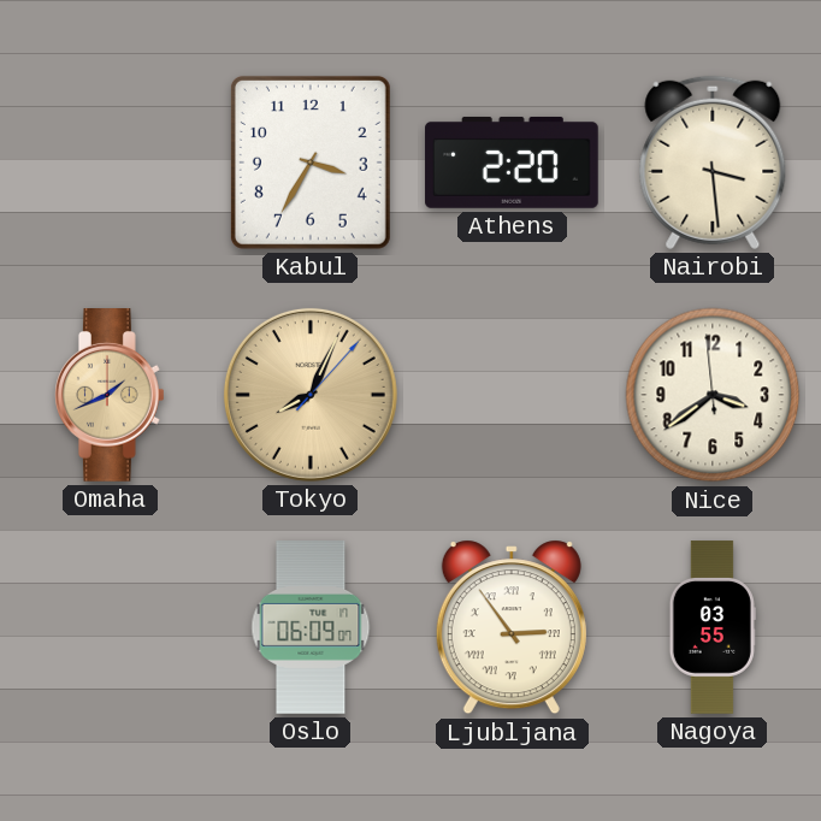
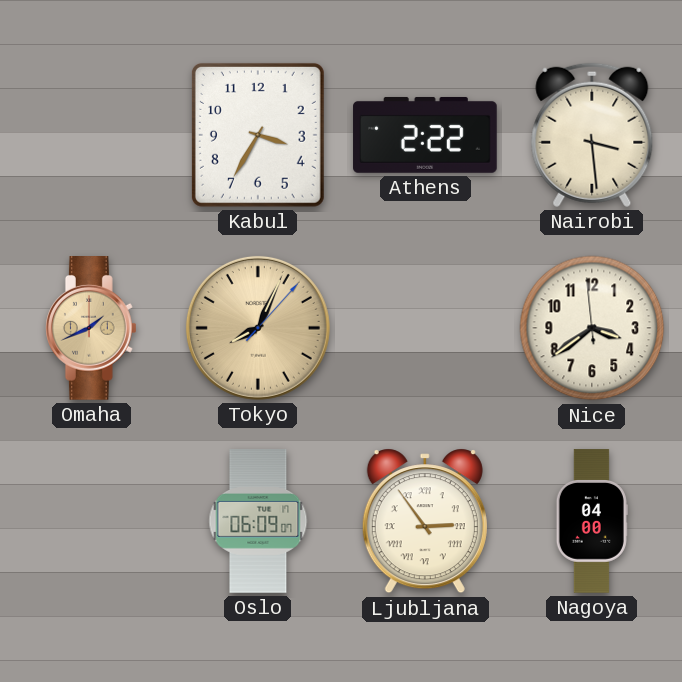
Athens: 2:20 -> 2:22 (425, 135)
Nagoya: 03:55 -> 04:00 (592, 521)
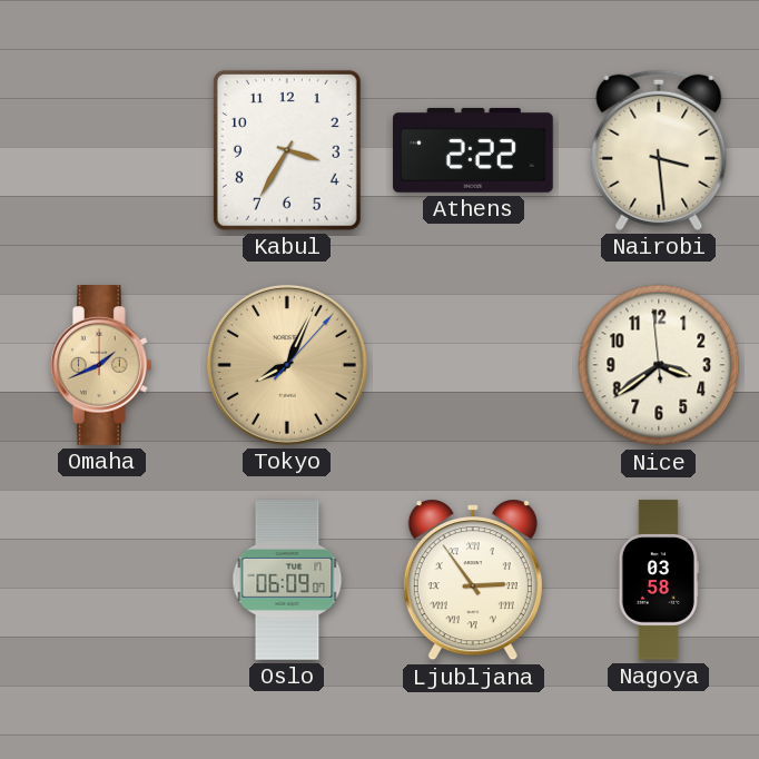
Nagoya: 04:00 -> 03:58 (659, 580)
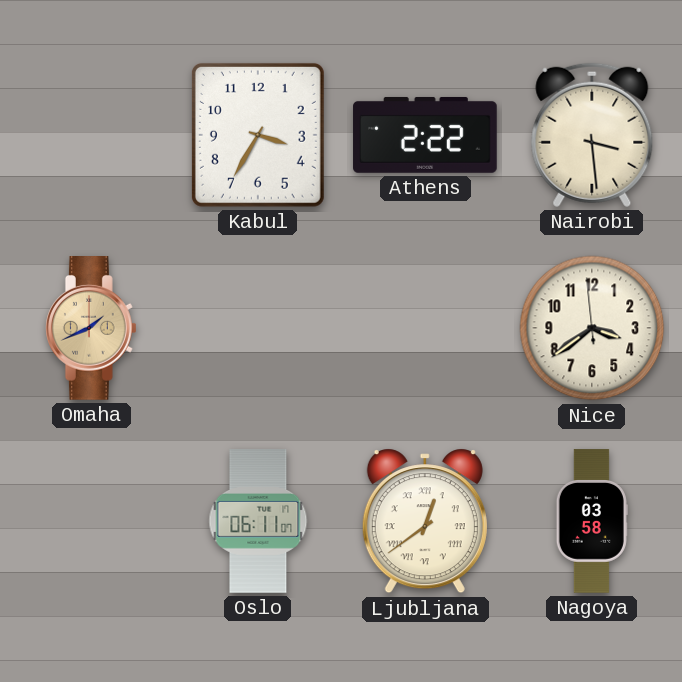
Tokyo: 8:04 -> none (287, 365)
Oslo: 06:09 -> 06:11 (258, 521)
Ljubljana: 2:54 -> 12:39 (425, 521)
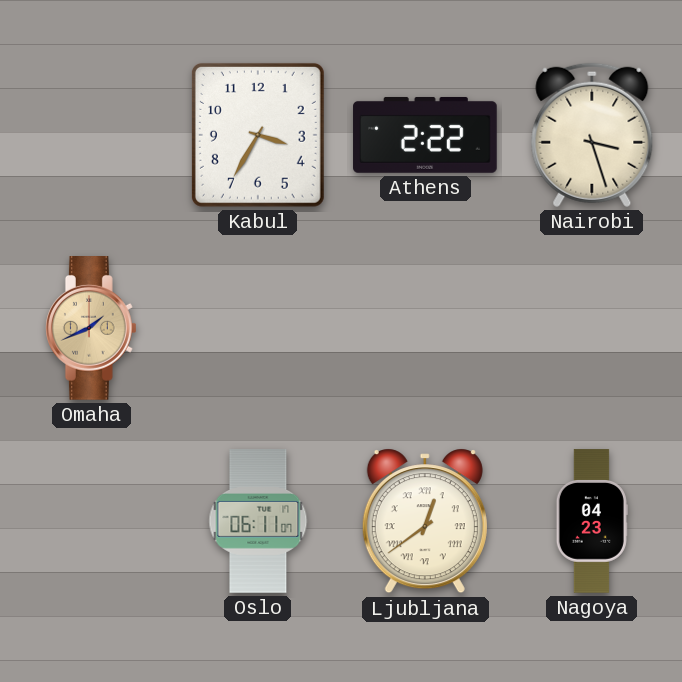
Nairobi: 3:29 -> 3:27 (592, 135)
Nice: 3:38 -> none (592, 328)
Nagoya: 03:58 -> 04:23 (592, 521)
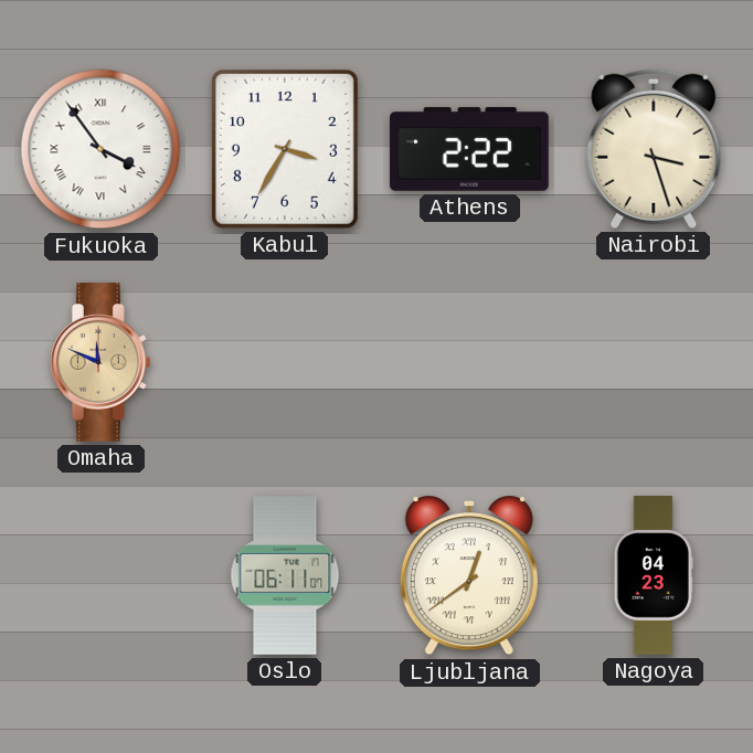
Fukuoka: none -> 3:54 (100, 149)
Omaha: 1:41 -> 11:49 (102, 363)
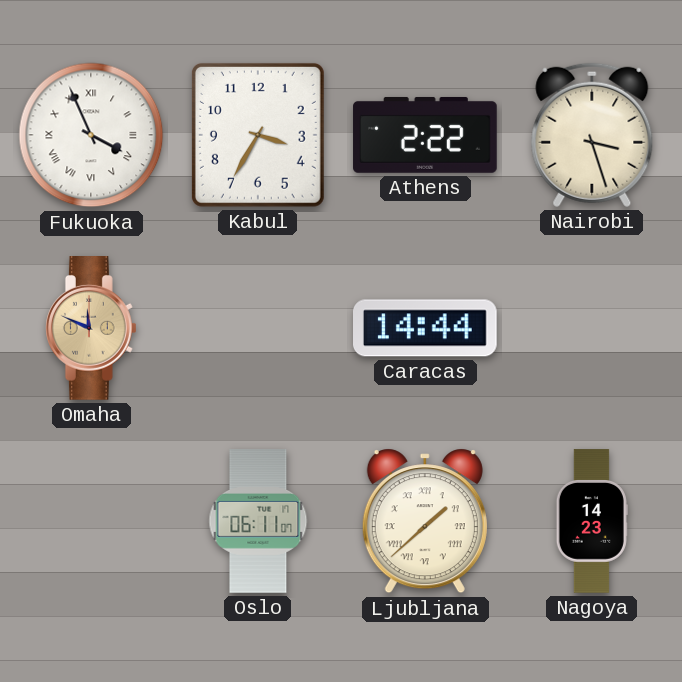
Fukuoka: 3:54 -> 3:56 (91, 135)
Caracas: none -> 14:44 (426, 328)
Ljubljana: 12:39 -> 1:38 (425, 521)
Nagoya: 04:23 -> 14:23 (592, 521)
